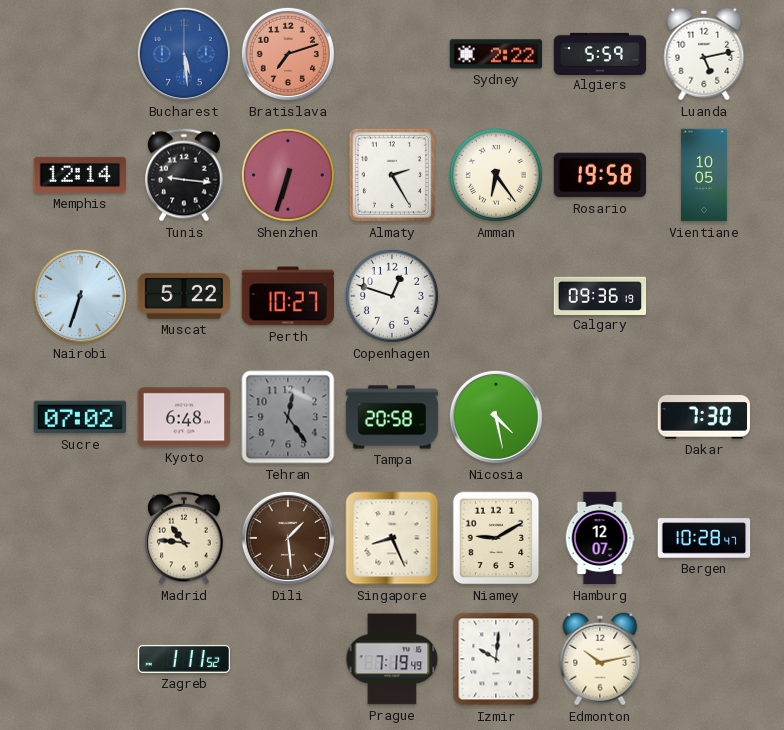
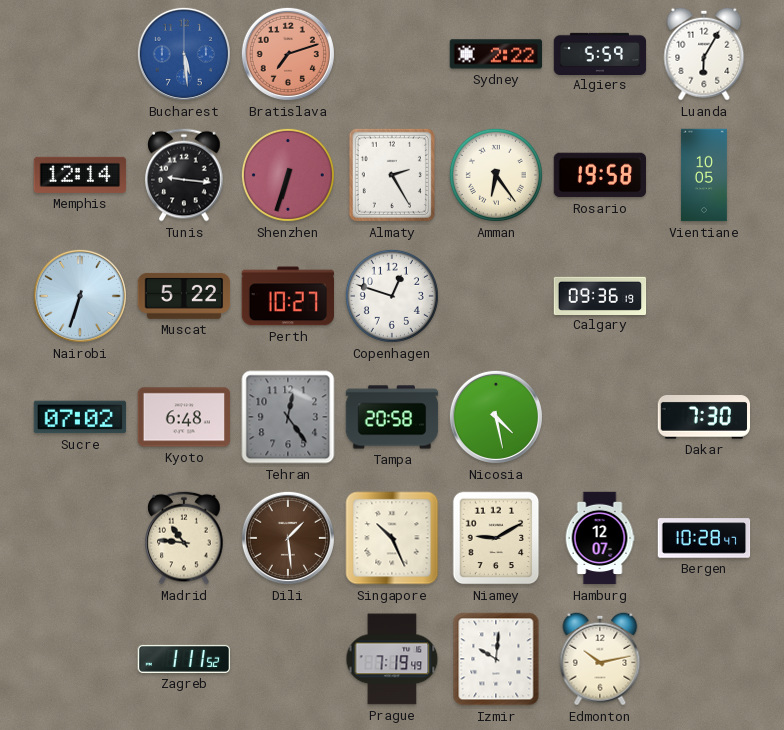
Luanda: 5:13 -> 6:05 (704, 54)
Singapore: 8:26 -> 10:26 (392, 538)
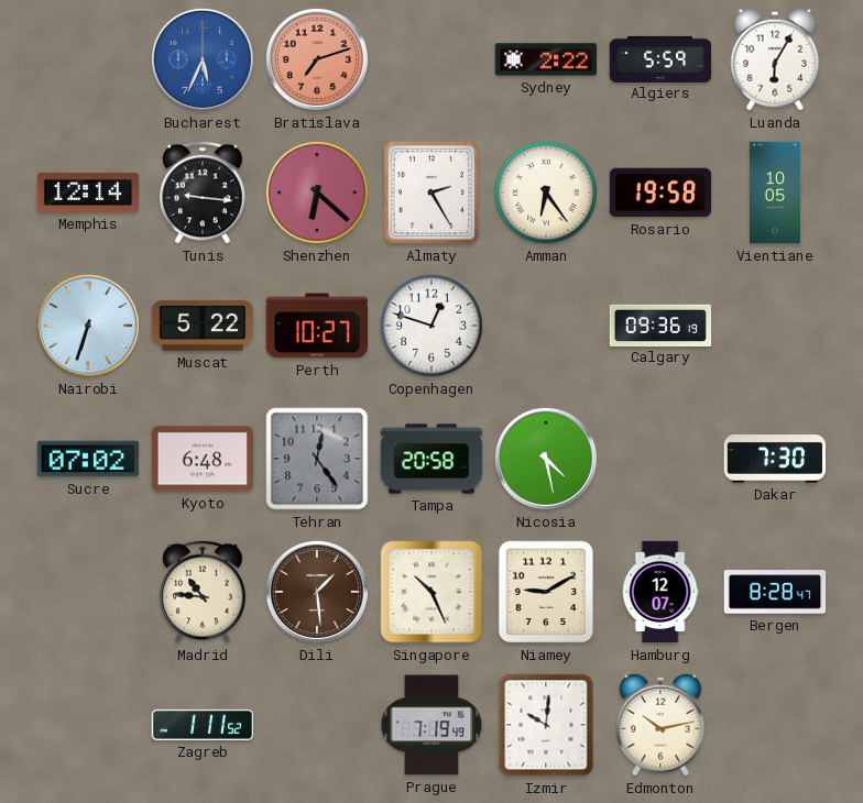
Bucharest: 5:29 -> 5:34 (203, 59)
Shenzhen: 6:33 -> 6:22 (317, 193)
Bergen: 10:28 -> 8:28 (775, 592)
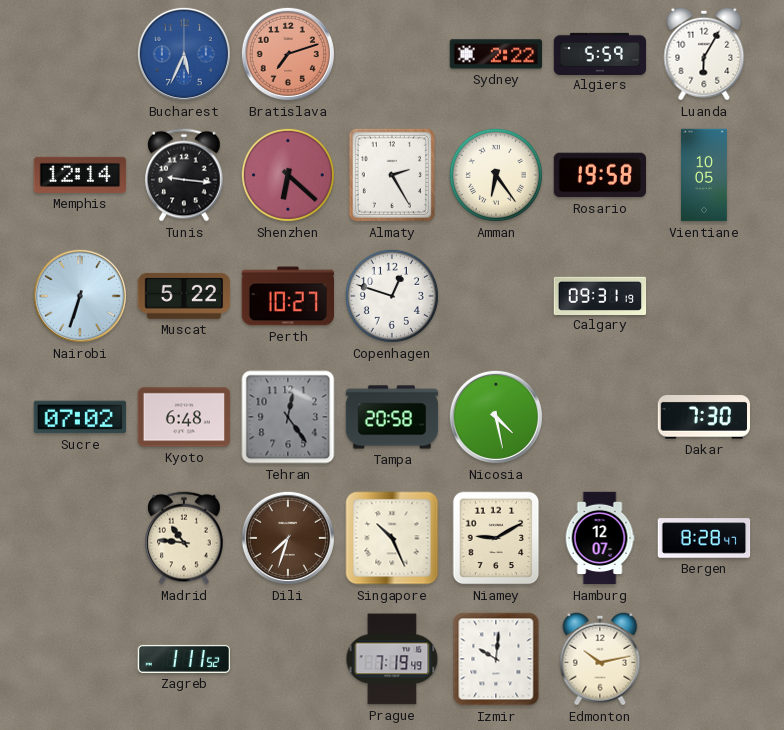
Calgary: 09:36 -> 09:31 (600, 295)
Dili: 1:29 -> 7:33 (288, 538)
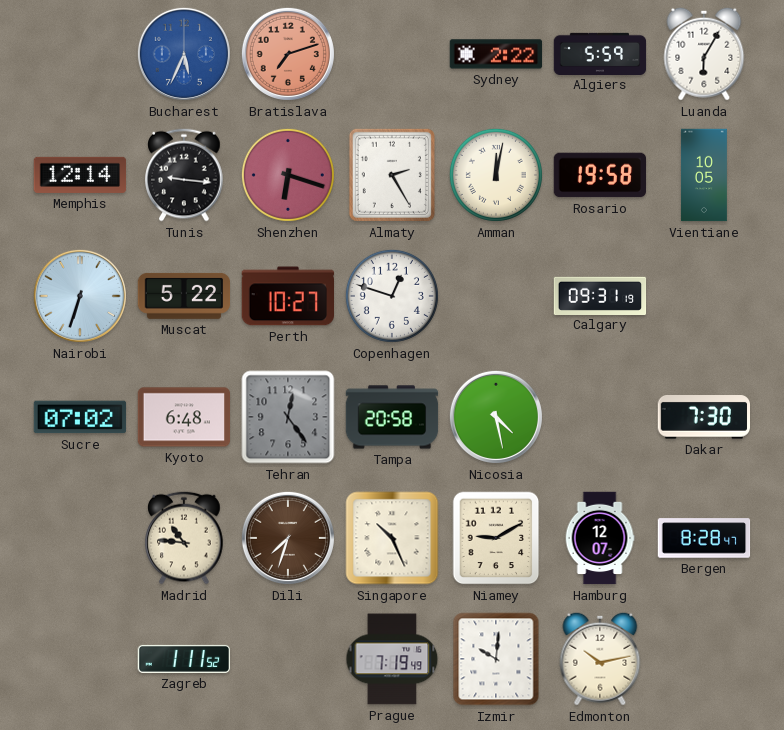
Shenzhen: 6:22 -> 6:18 (288, 175)
Amman: 6:24 -> 12:02 (496, 175)
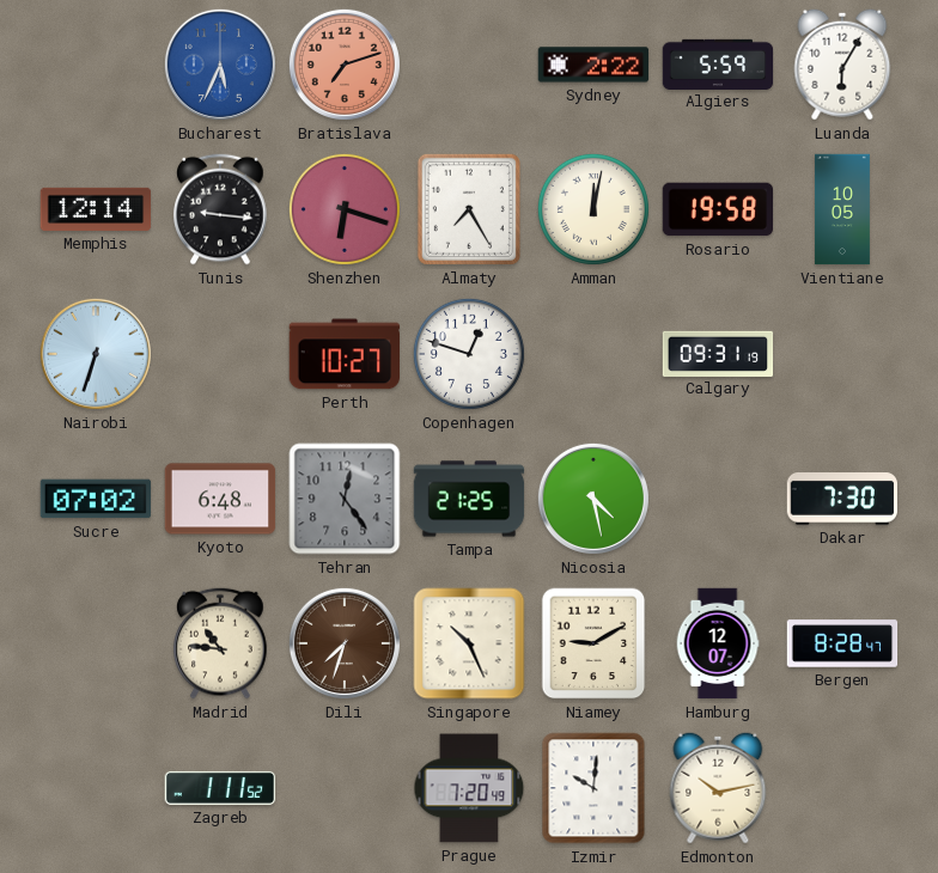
Almaty: 2:25 -> 7:25 (469, 209)
Muscat: 5:22 -> none (184, 296)
Tampa: 20:58 -> 21:25 (469, 499)
Prague: 7:19 -> 7:20 (469, 788)
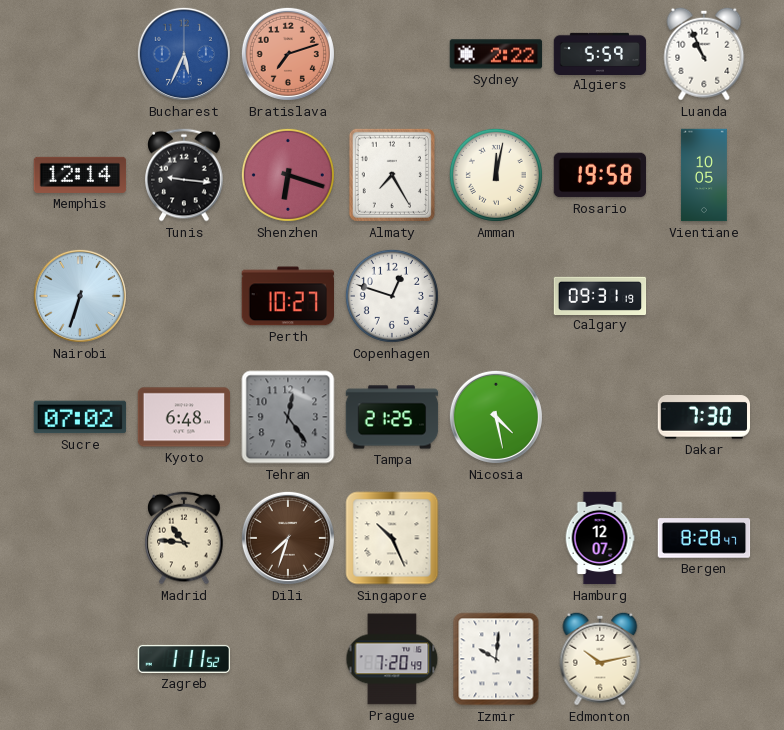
Luanda: 6:05 -> 10:56 (704, 54)
Niamey: 9:10 -> none (593, 643)
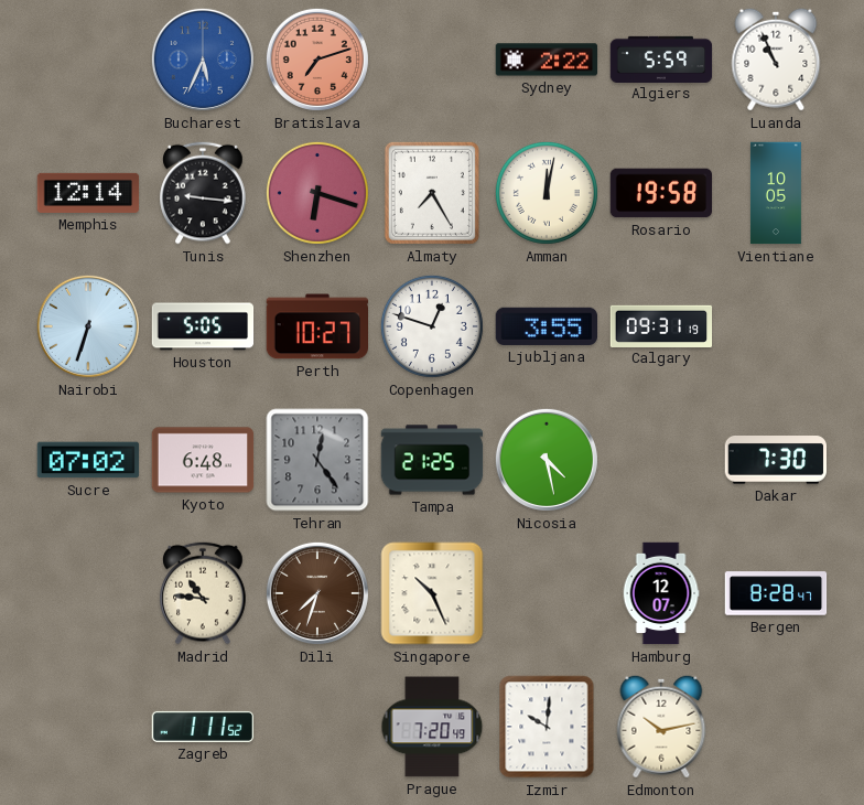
Houston: none -> 5:05 (203, 326)
Ljubljana: none -> 3:55 (546, 326)
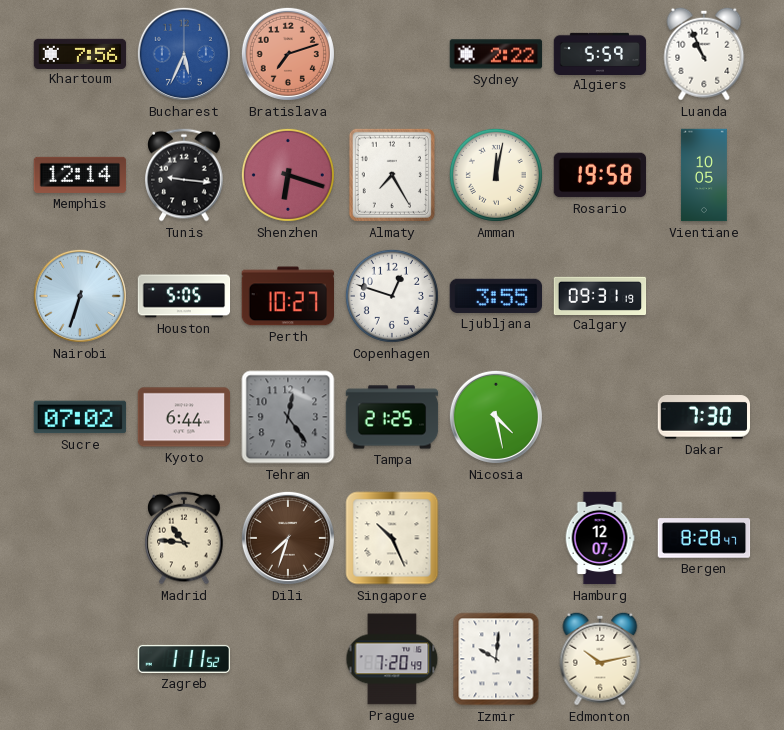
Khartoum: none -> 7:56 (80, 53)
Kyoto: 6:48 -> 6:44 (184, 417)
